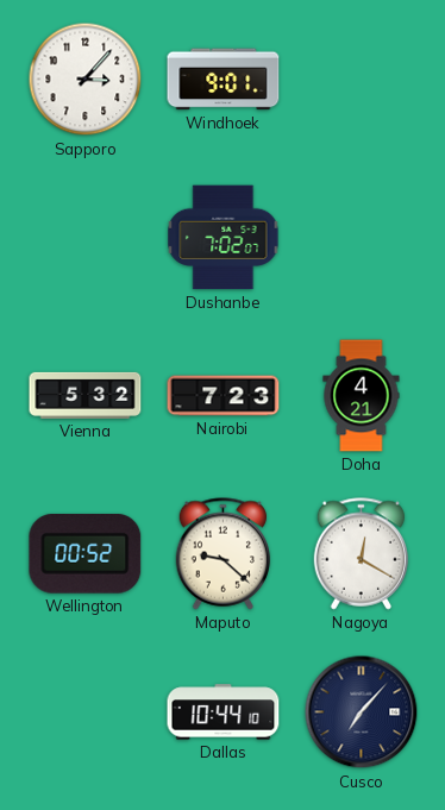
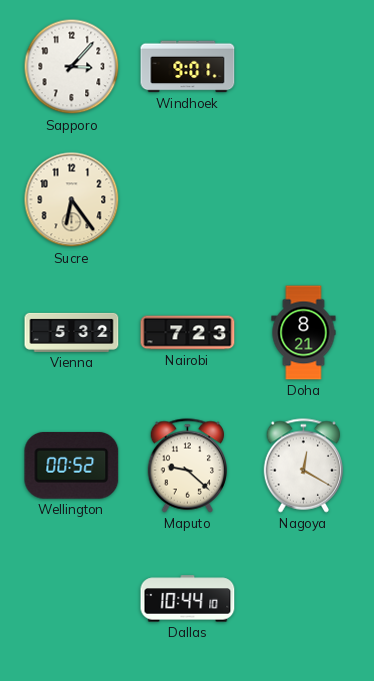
Sucre: none -> 6:24 (72, 200)
Dushanbe: 7:02 -> none (224, 238)
Doha: 4:21 -> 8:21 (304, 333)
Cusco: 7:07 -> none (362, 712)
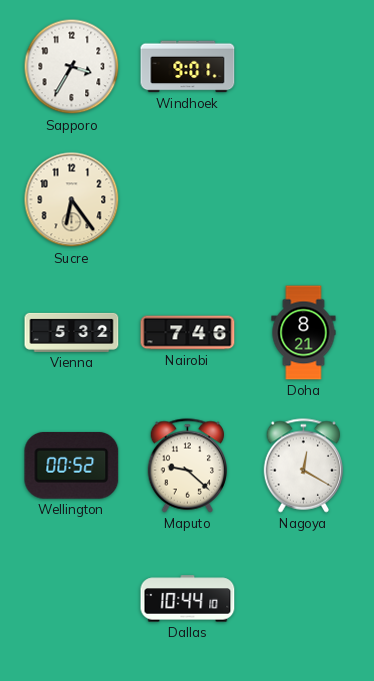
Sapporo: 3:07 -> 3:35 (72, 67)
Nairobi: 7:23 -> 7:46 (188, 333)
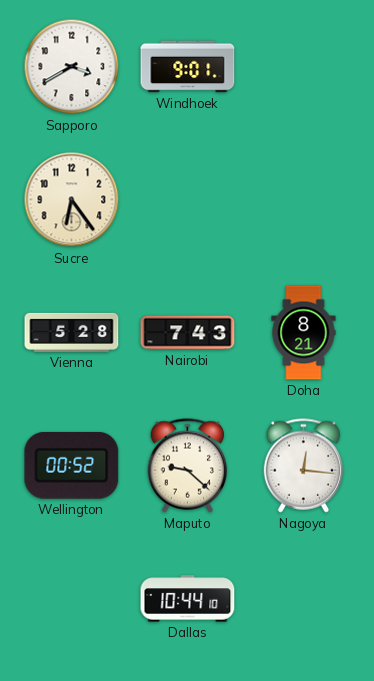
Sapporo: 3:35 -> 3:40 (72, 67)
Vienna: 5:32 -> 5:28 (72, 332)
Nairobi: 7:46 -> 7:43 (188, 333)
Nagoya: 12:20 -> 12:16 (304, 466)
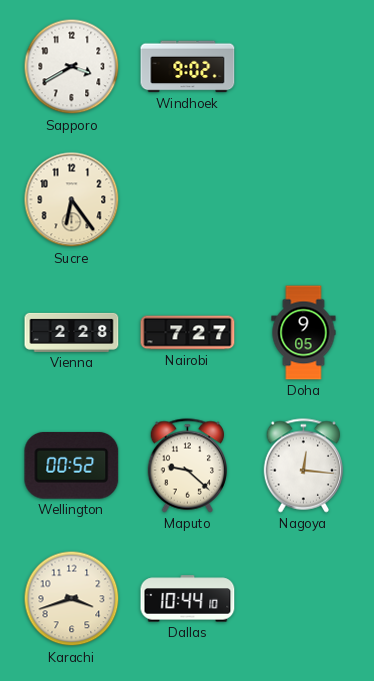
Windhoek: 9:01 -> 9:02 (188, 67)
Vienna: 5:28 -> 2:28 (72, 332)
Nairobi: 7:43 -> 7:27 (188, 333)
Doha: 8:21 -> 9:05 (304, 333)
Karachi: none -> 3:42 (72, 599)
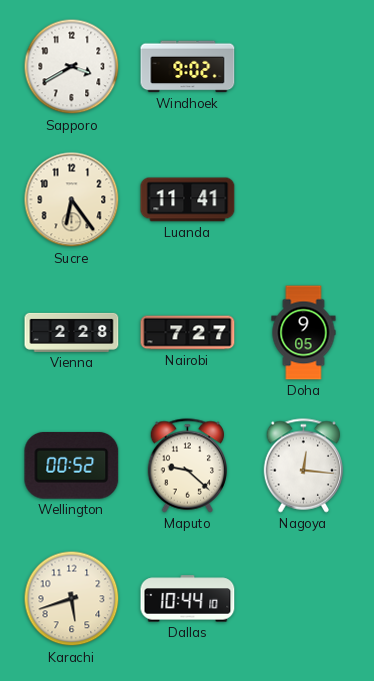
Luanda: none -> 11:41 (188, 200)
Karachi: 3:42 -> 5:42 (72, 599)
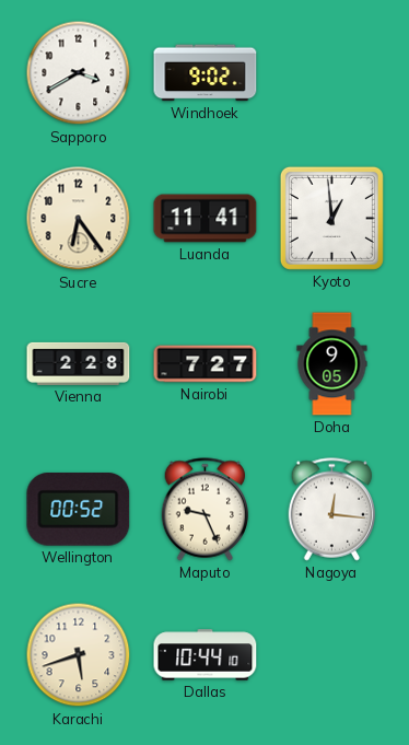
Kyoto: none -> 12:59 (331, 218)
Maputo: 9:22 -> 9:26 (206, 510)
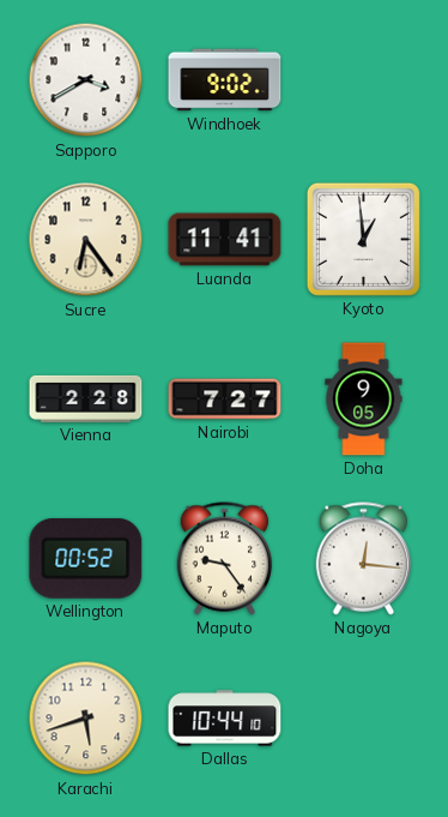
Maputo: 9:26 -> 9:24 (225, 559)
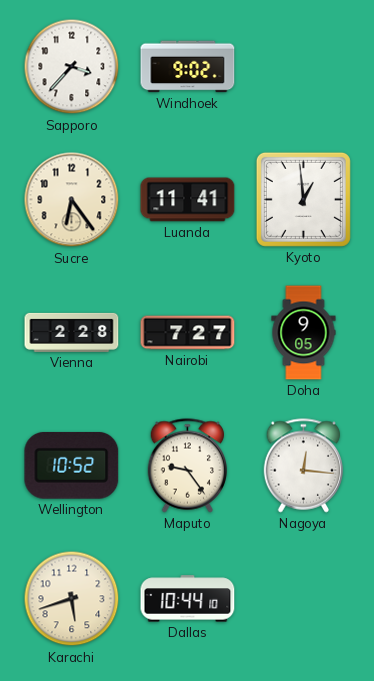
Sapporo: 3:40 -> 3:37 (72, 67)
Wellington: 00:52 -> 10:52 (72, 465)
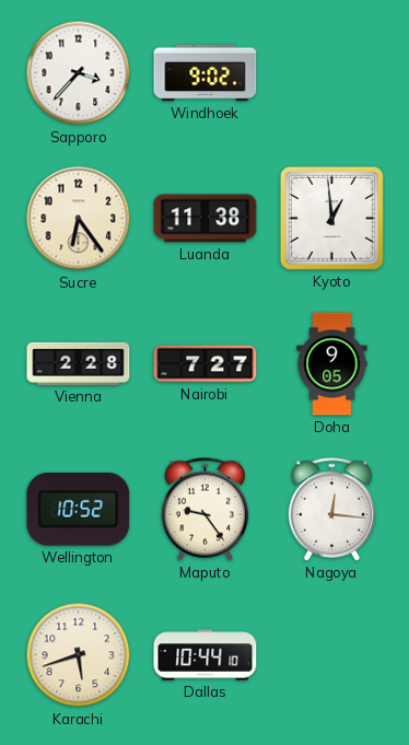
Luanda: 11:41 -> 11:38 (206, 219)
